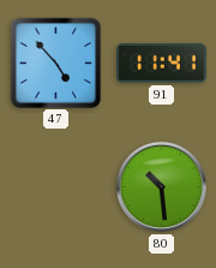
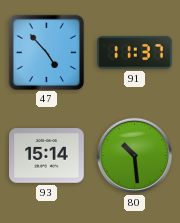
91: 11:41 -> 11:37 (135, 53)
93: none -> 15:14 (47, 156)
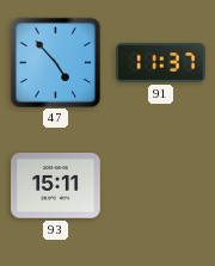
93: 15:14 -> 15:11 (56, 186)
80: 10:29 -> none (134, 155)
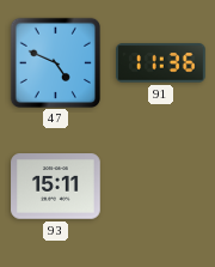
47: 4:53 -> 4:49 (55, 62)
91: 11:37 -> 11:36 (161, 63)
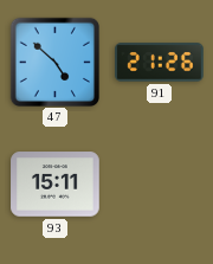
47: 4:49 -> 4:52 (54, 62)
91: 11:36 -> 21:26 (160, 63)
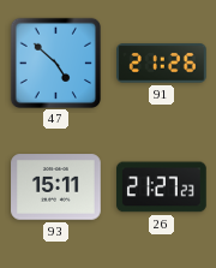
26: none -> 21:27 (162, 187)
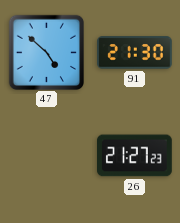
91: 21:26 -> 21:30 (135, 53)
93: 15:11 -> none (56, 187)
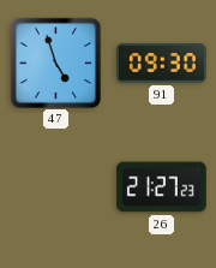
47: 4:52 -> 4:57 (55, 62)
91: 21:30 -> 09:30 (162, 64)
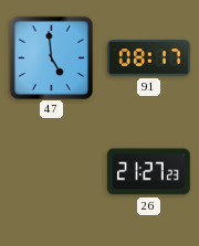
47: 4:57 -> 4:59 (51, 57)
91: 09:30 -> 08:17 (149, 58)
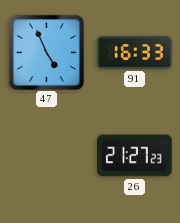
47: 4:59 -> 4:56 (46, 52)
91: 08:17 -> 16:33 (135, 53)
